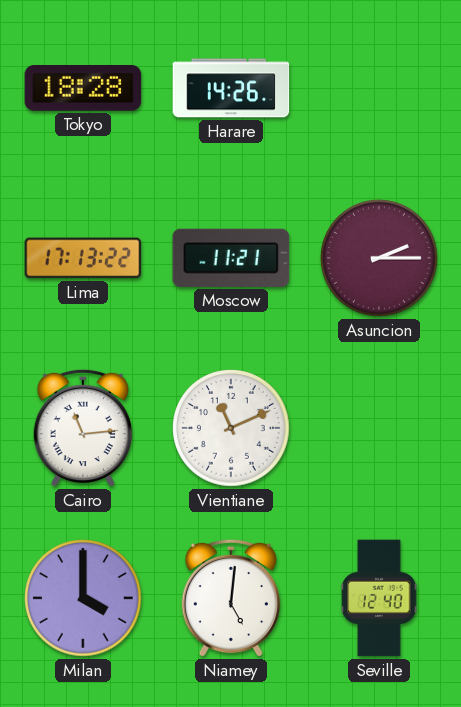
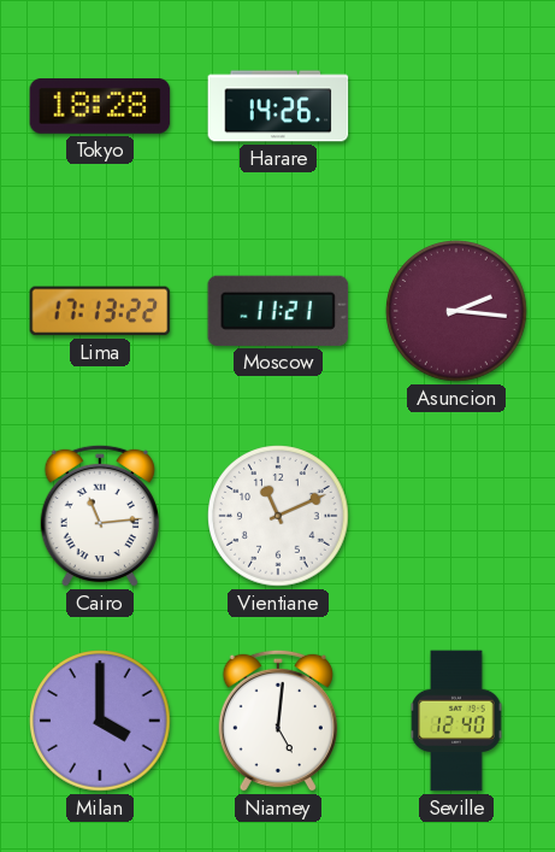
Asuncion: 2:15 -> 2:16 (456, 311)
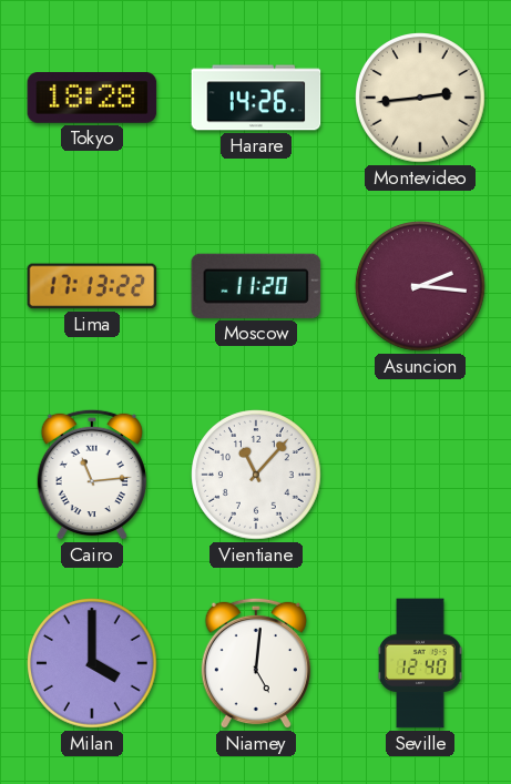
Montevideo: none -> 2:44 (420, 98)
Moscow: 11:21 -> 11:20 (256, 286)
Vientiane: 11:11 -> 11:07 (256, 475)
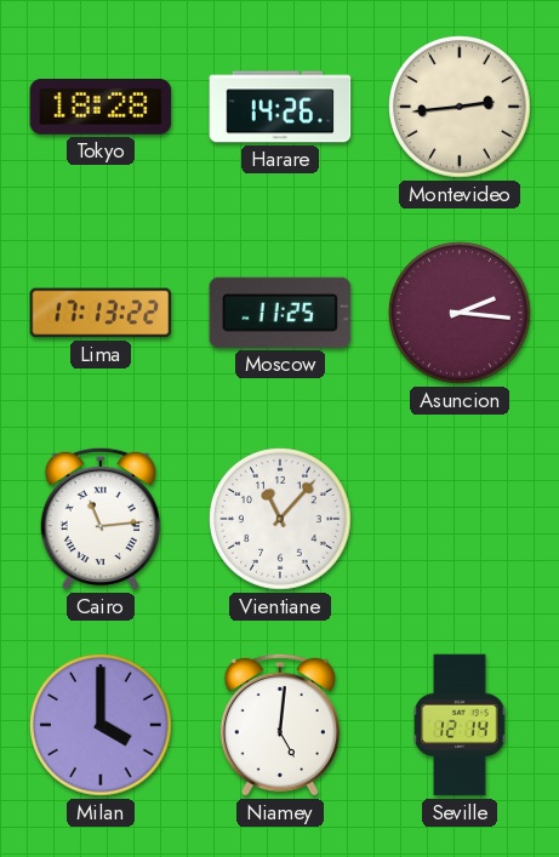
Moscow: 11:20 -> 11:25 (280, 313)
Seville: 12:40 -> 12:14 (460, 725)
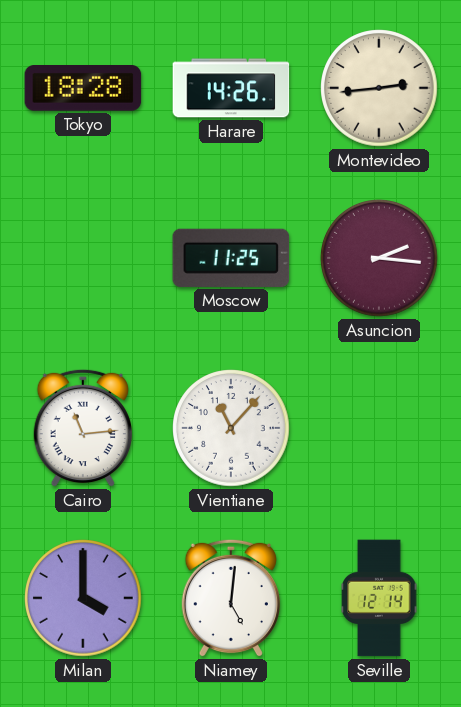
Lima: 17:13 -> none (101, 313)
